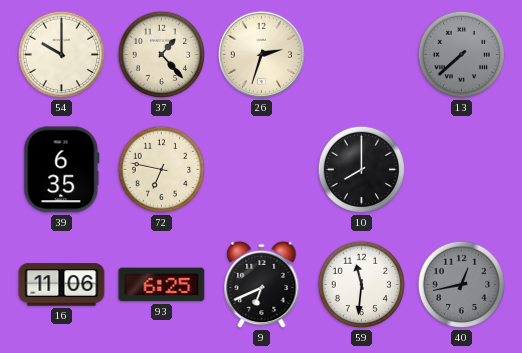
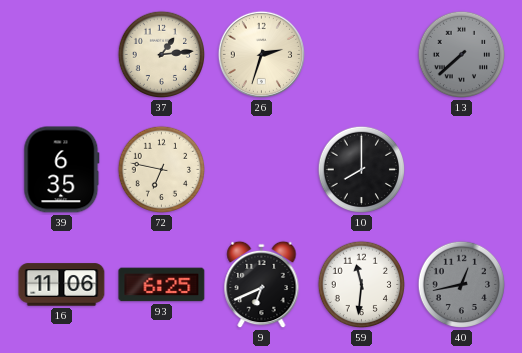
54: 10:00 -> none (62, 55)
37: 1:23 -> 1:14 (162, 55)
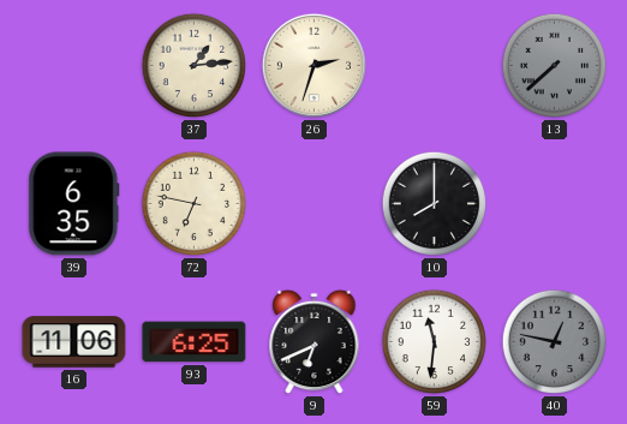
40: 12:43 -> 12:47 (555, 342)
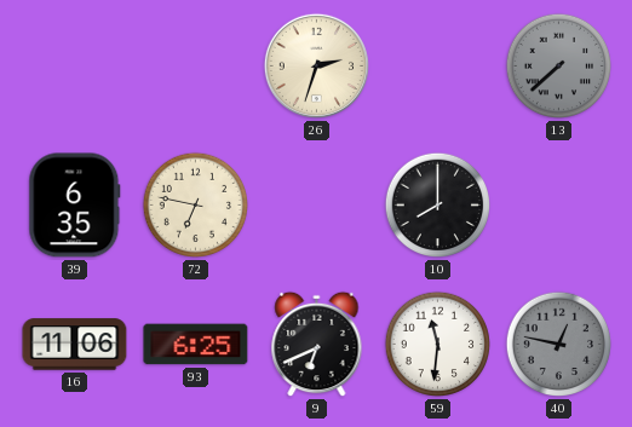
37: 1:14 -> none (195, 66)
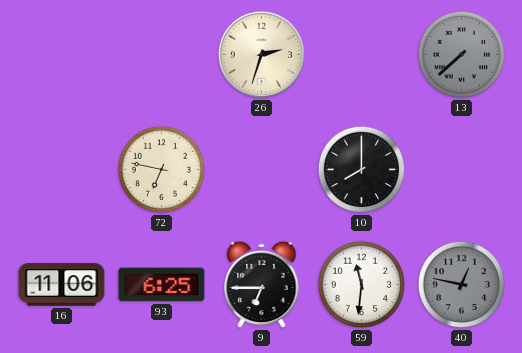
39: 6:35 -> none (75, 206)
9: 6:41 -> 6:45 (262, 285)
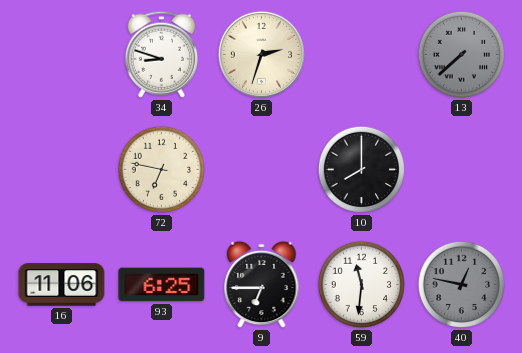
34: none -> 8:48 (162, 54)
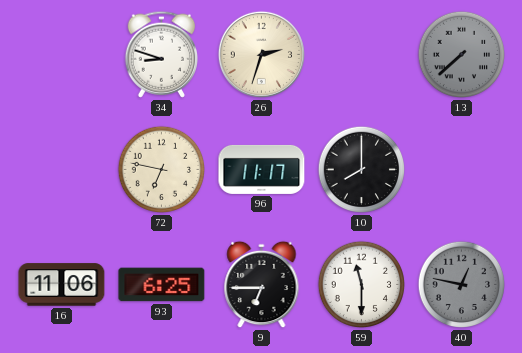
96: none -> 11:17 (262, 169)
59: 11:31 -> 11:30 (362, 285)
